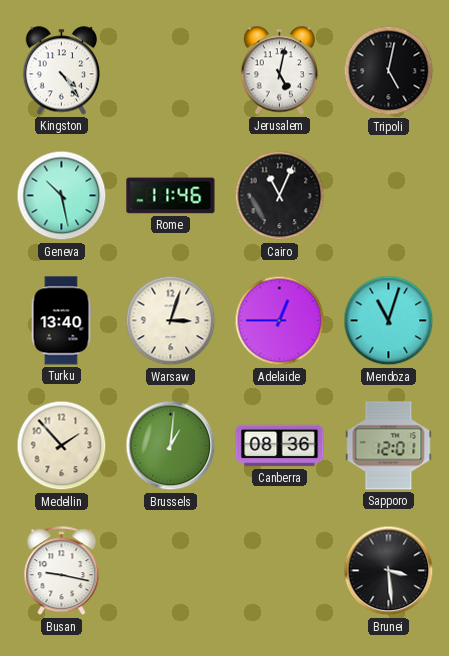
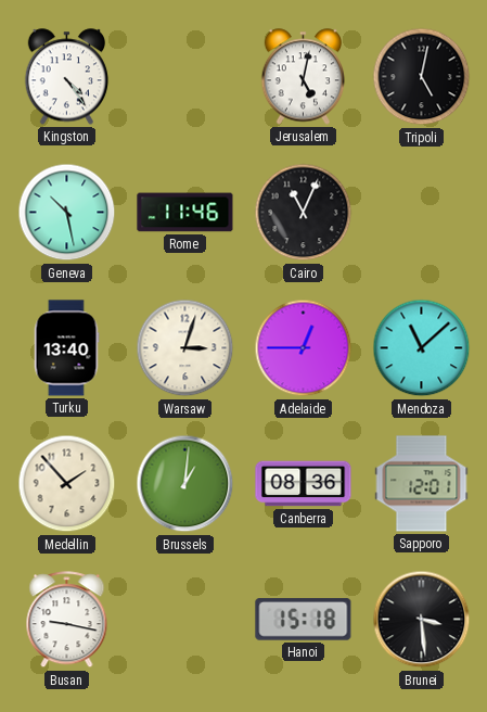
Mendoza: 11:03 -> 11:08 (422, 348)
Hanoi: none -> 15:18 (304, 620)
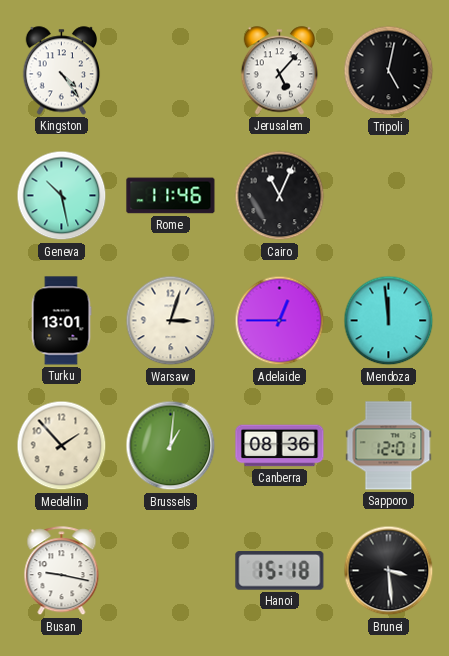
Jerusalem: 5:02 -> 5:07 (280, 71)
Turku: 13:40 -> 13:01 (61, 321)
Mendoza: 11:08 -> 11:59 (389, 321)
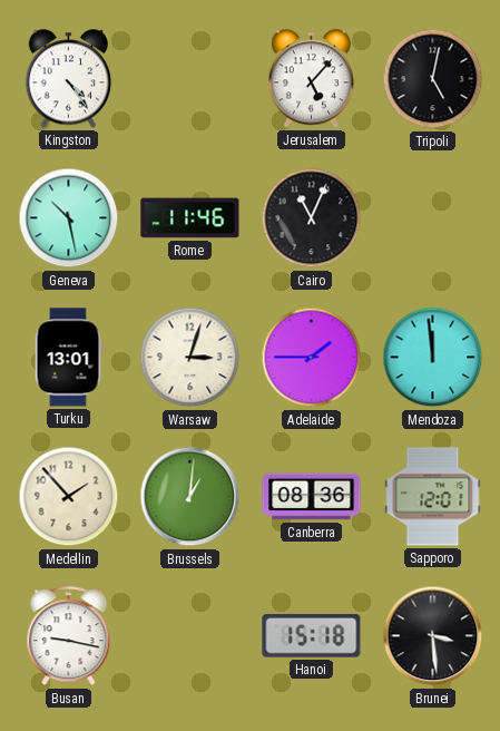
Adelaide: 12:45 -> 1:45 (312, 358)
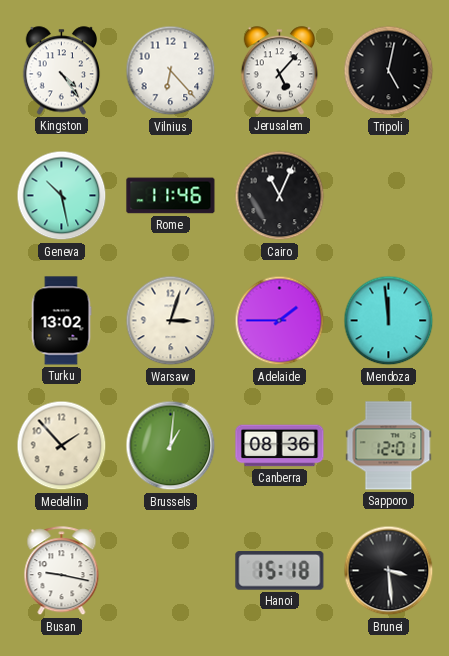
Vilnius: none -> 6:23 (171, 71)
Turku: 13:01 -> 13:02 (61, 321)
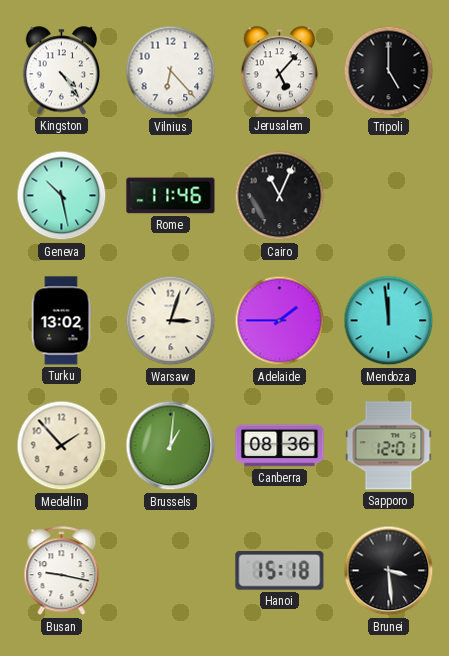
Tripoli: 5:02 -> 5:00 (389, 71)
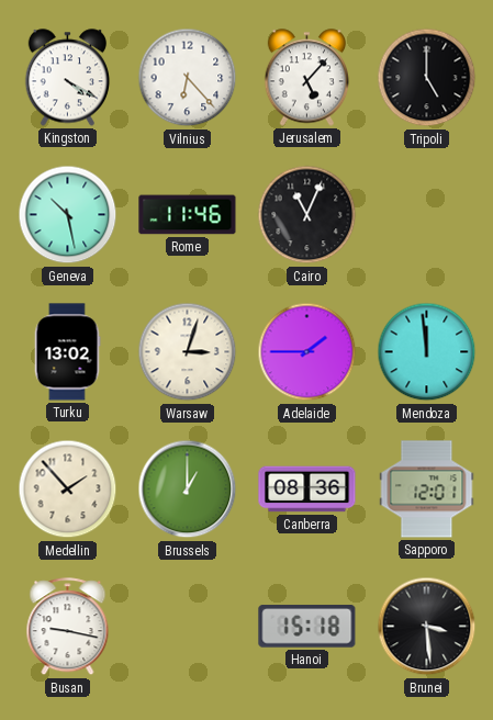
Kingston: 4:24 -> 4:20 (68, 78)
Brussels: 1:01 -> 1:00 (188, 490)
